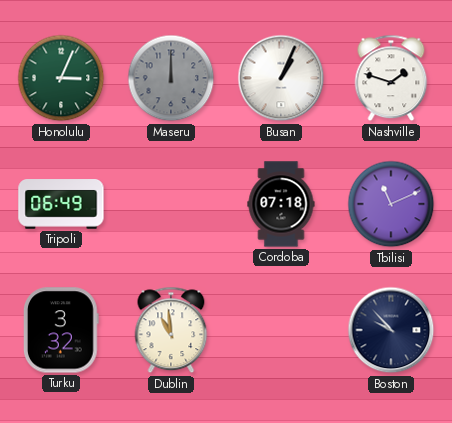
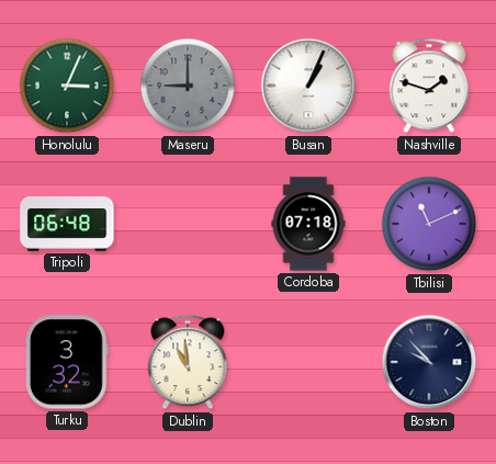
Maseru: 12:00 -> 9:00 (188, 86)
Tripoli: 06:49 -> 06:48 (67, 224)
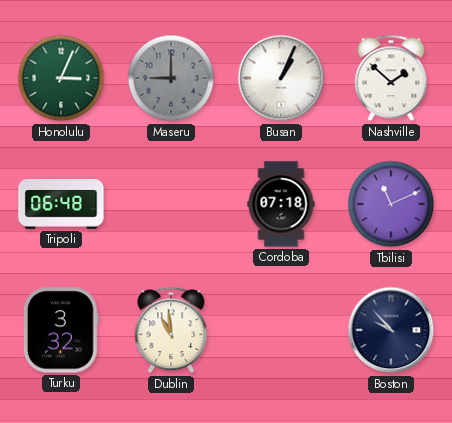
Nashville: 1:48 -> 1:52 (391, 78)
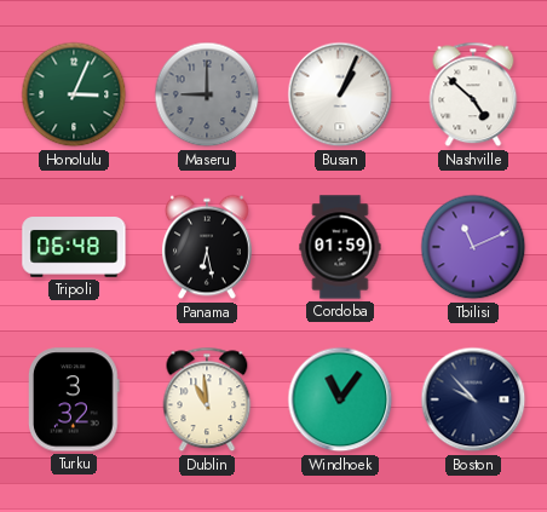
Nashville: 1:52 -> 4:52 (473, 94)
Panama: none -> 6:28 (207, 247)
Cordoba: 07:18 -> 01:59 (340, 247)
Windhoek: none -> 11:06 (340, 399)
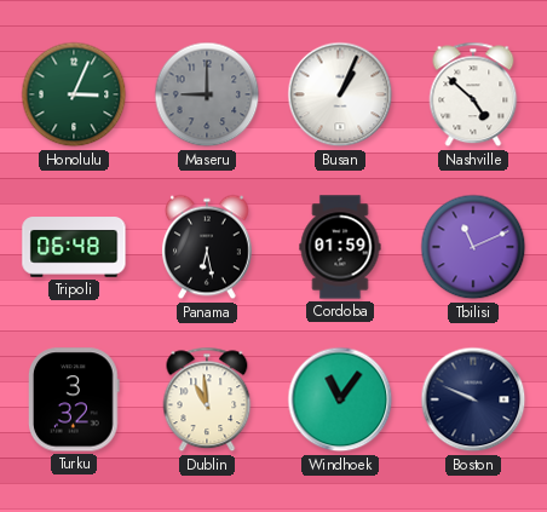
Boston: 9:53 -> 9:49 (473, 399)
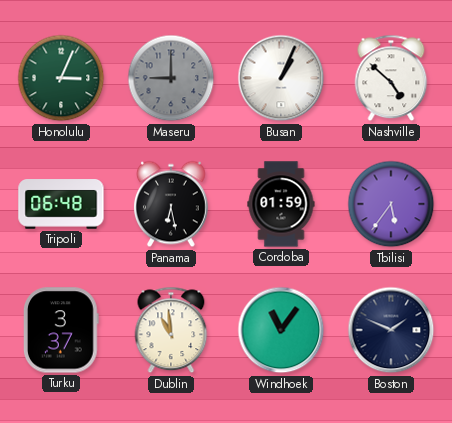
Tbilisi: 11:11 -> 5:36 (391, 204)
Turku: 3:32 -> 3:37 (61, 330)
Boston: 9:49 -> 1:49 (391, 330)
